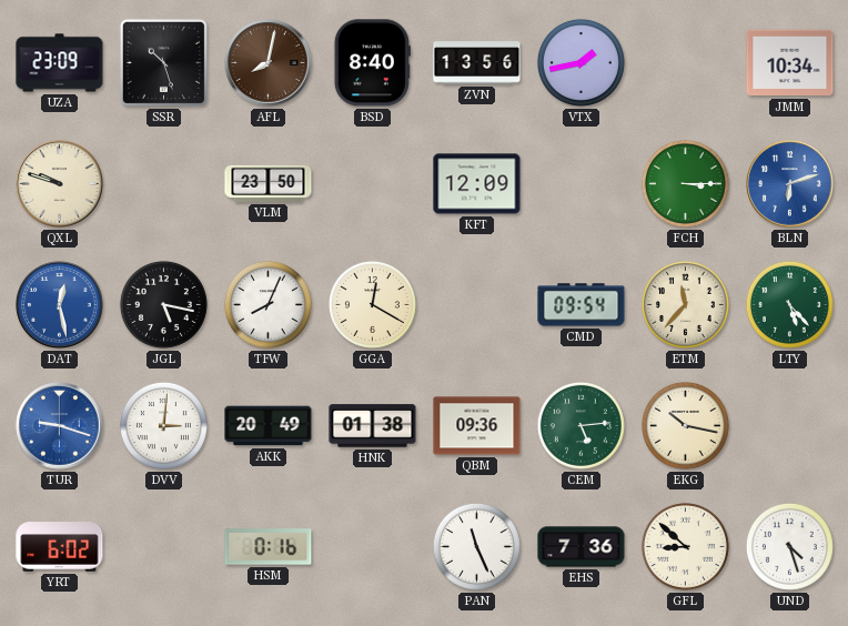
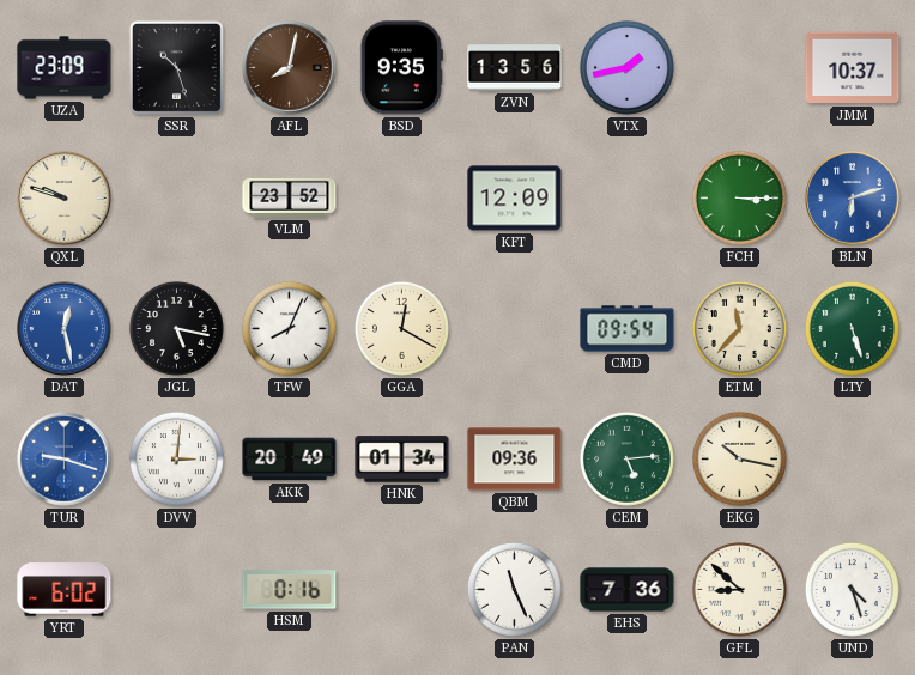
BSD: 8:40 -> 9:35 (401, 68)
JMM: 10:34 -> 10:37 (853, 68)
VLM: 23:50 -> 23:52 (290, 197)
LTY: 5:23 -> 5:27 (852, 328)
HNK: 01:38 -> 01:34 (402, 460)
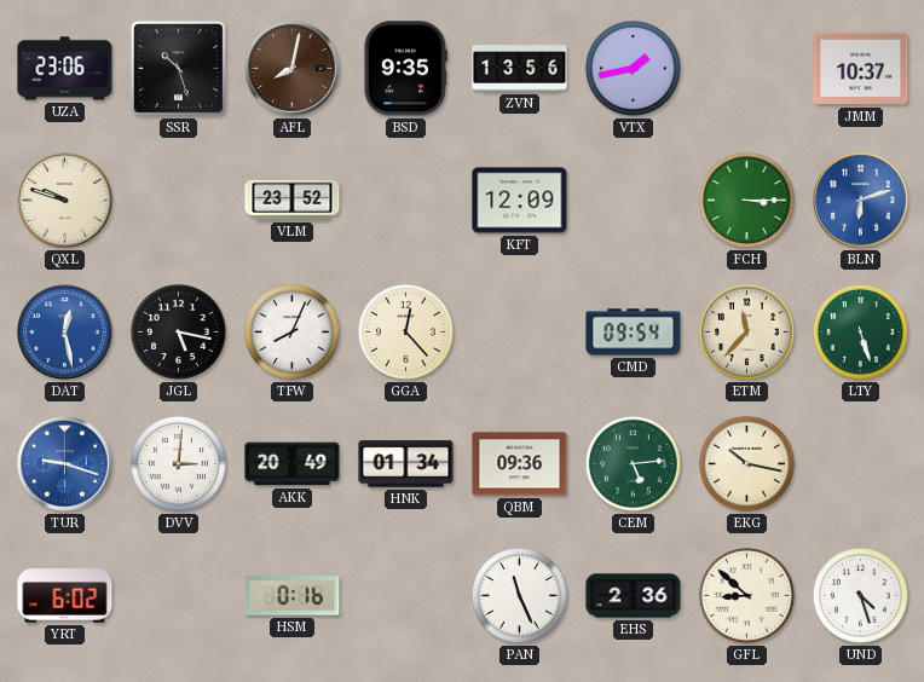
UZA: 23:09 -> 23:06 (65, 69)
GGA: 12:20 -> 12:23 (405, 331)
EHS: 7:36 -> 2:36 (634, 596)
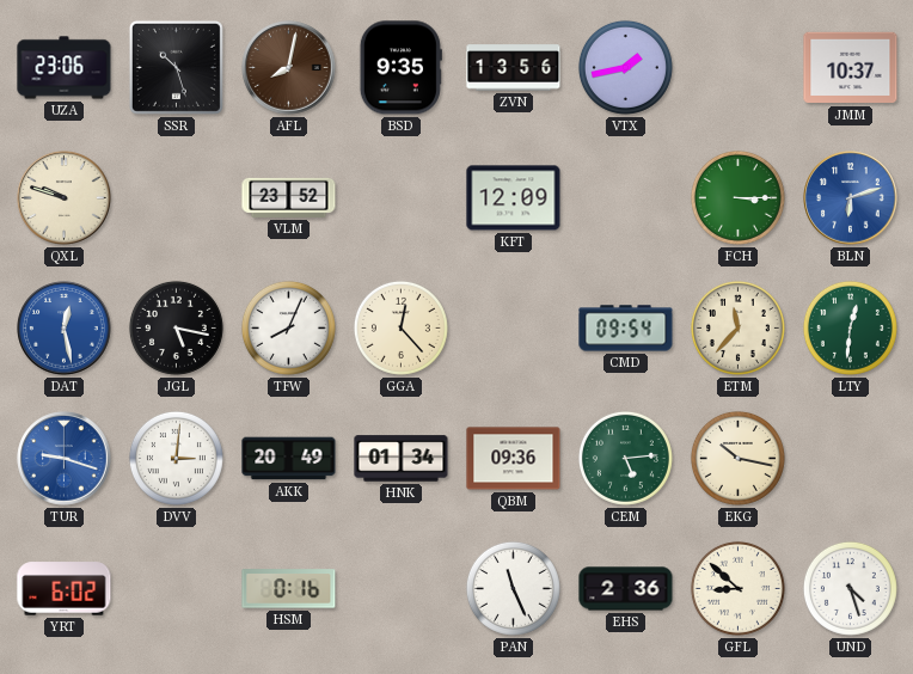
LTY: 5:27 -> 12:31 (850, 327)
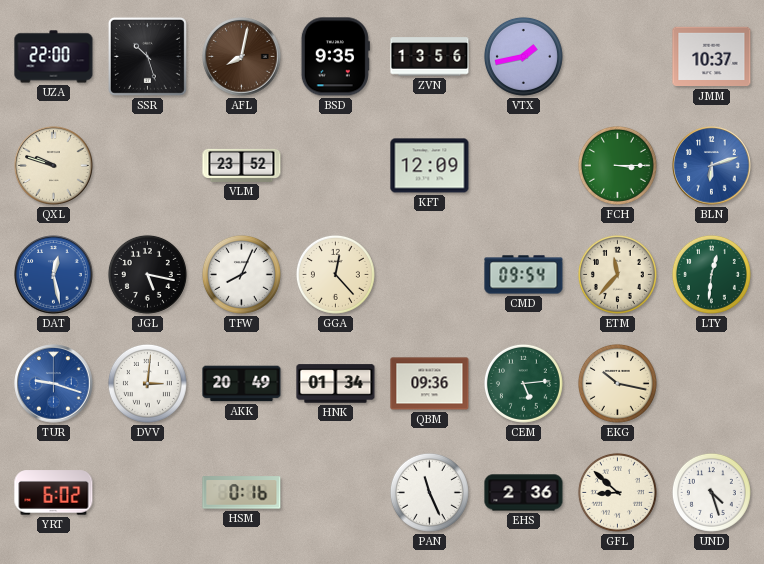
UZA: 23:06 -> 22:00 (54, 57)
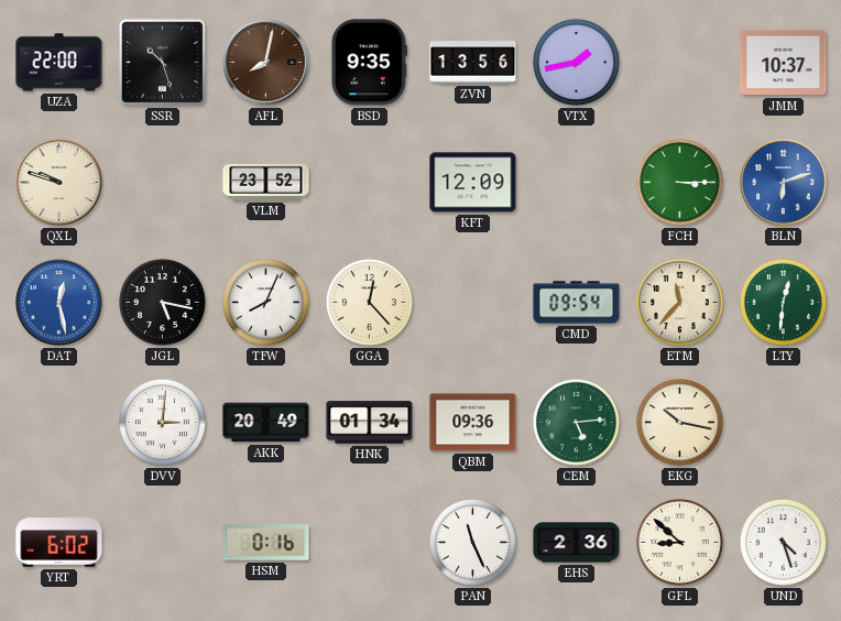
TUR: 9:18 -> none (54, 384)
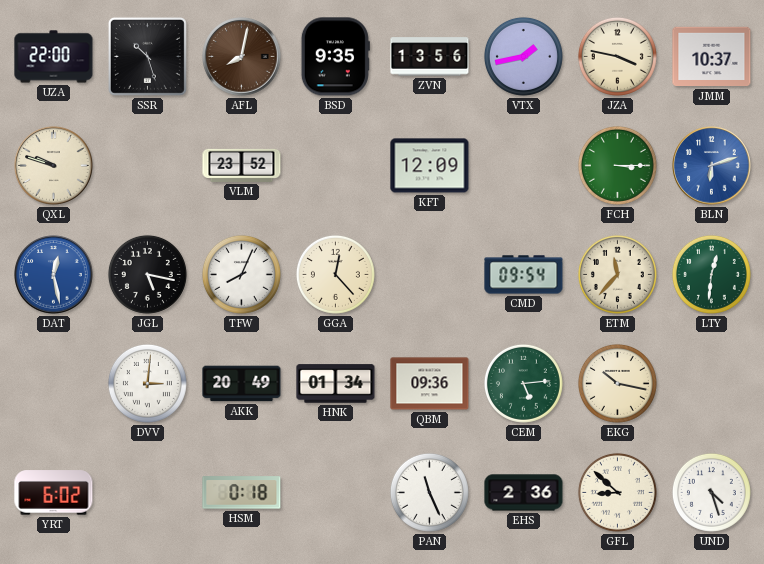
JZA: none -> 3:47 (617, 56)
HSM: 0:16 -> 0:18 (242, 493)
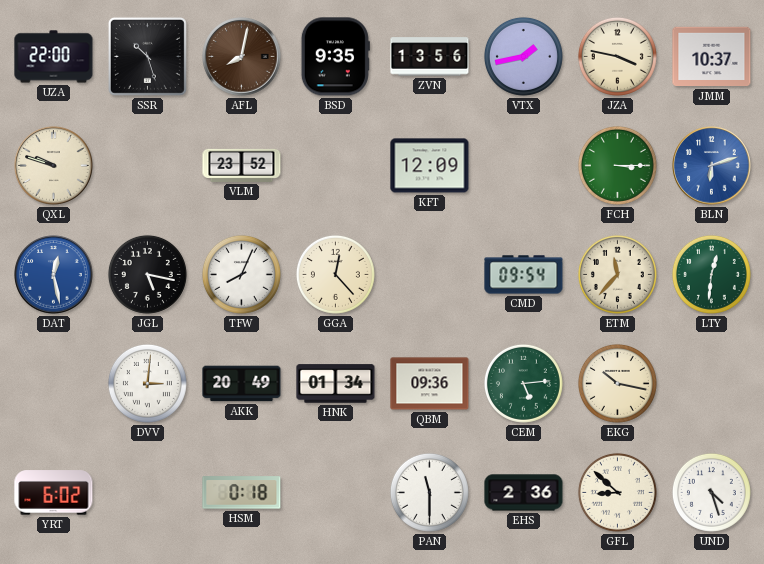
PAN: 11:26 -> 11:30 (429, 492)
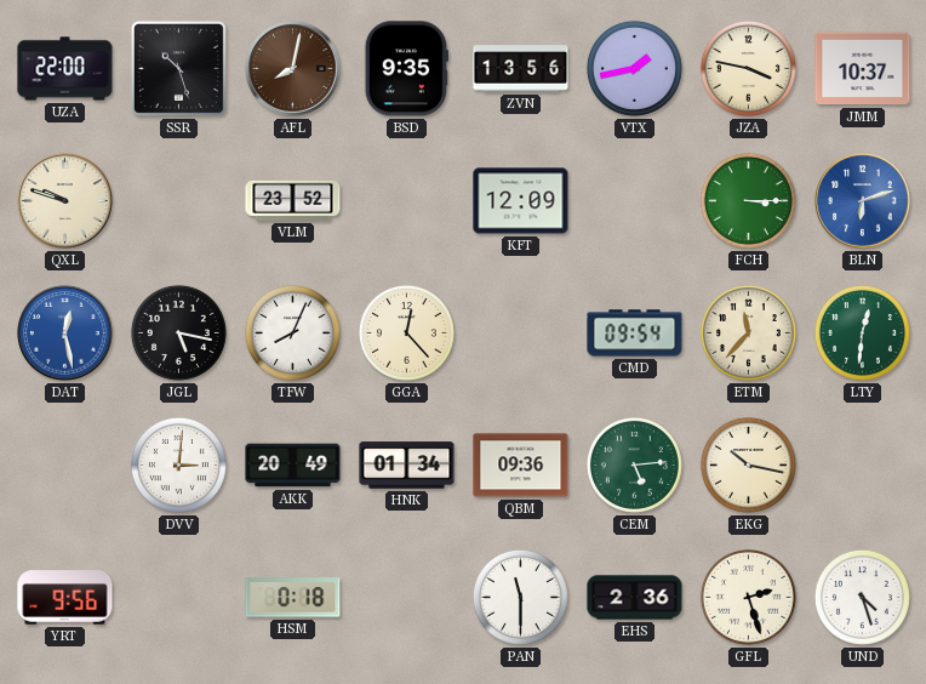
YRT: 6:02 -> 9:56 (65, 598)
GFL: 8:52 -> 2:27 (748, 597)
